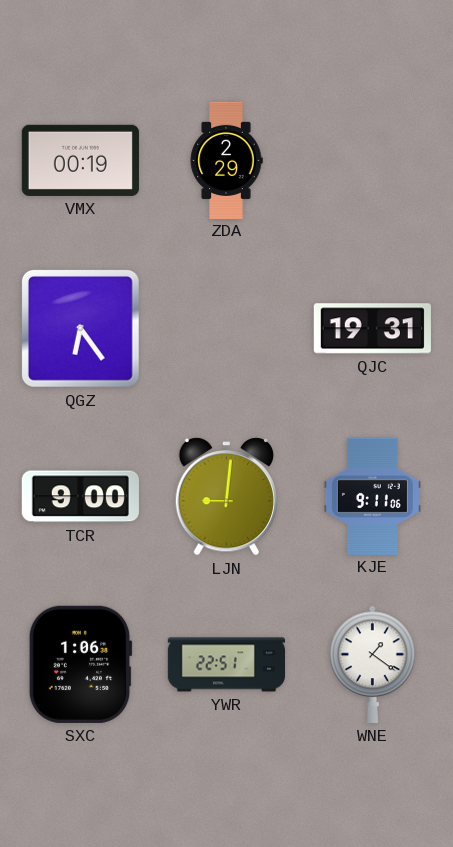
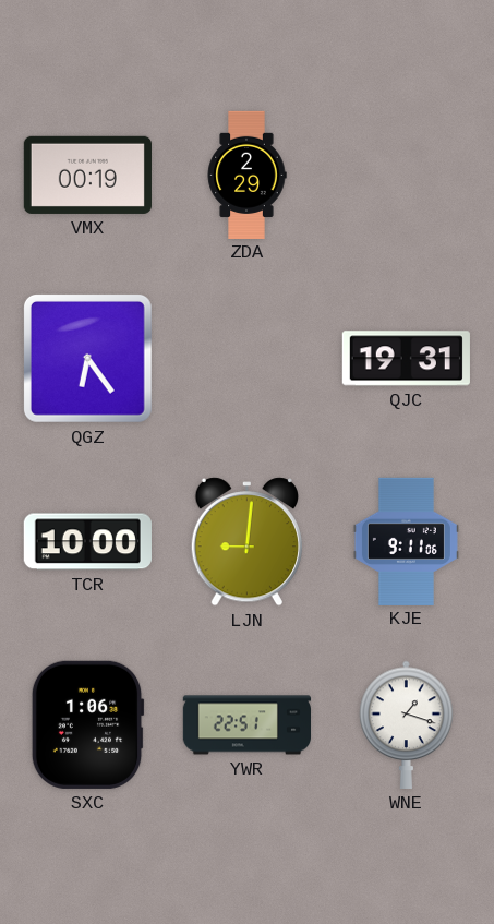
TCR: 9:00 -> 10:00 (87, 542)
WNE: 1:21 -> 1:18 (407, 724)
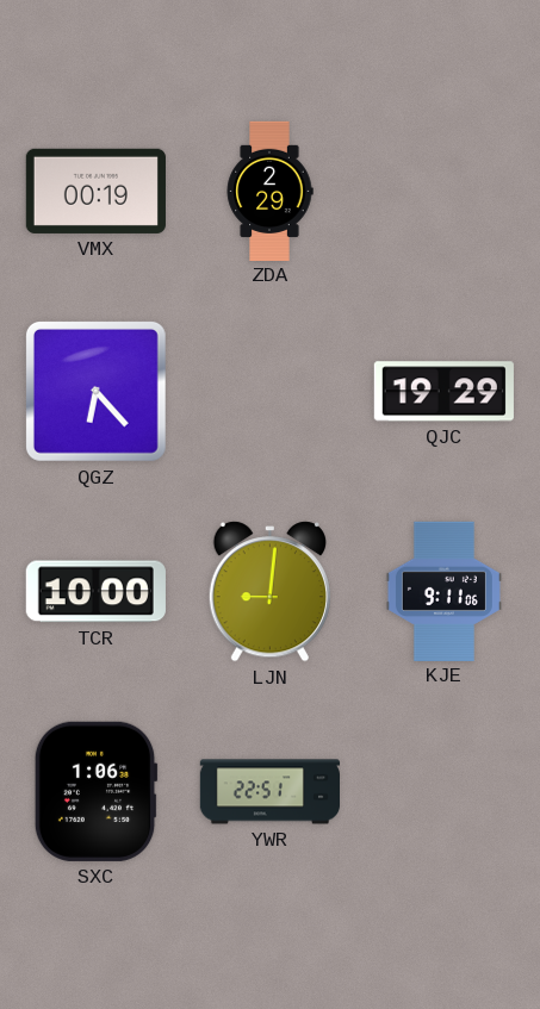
QGZ: 6:24 -> 6:23 (95, 391)
QJC: 19:31 -> 19:29 (443, 392)
WNE: 1:18 -> none (407, 724)
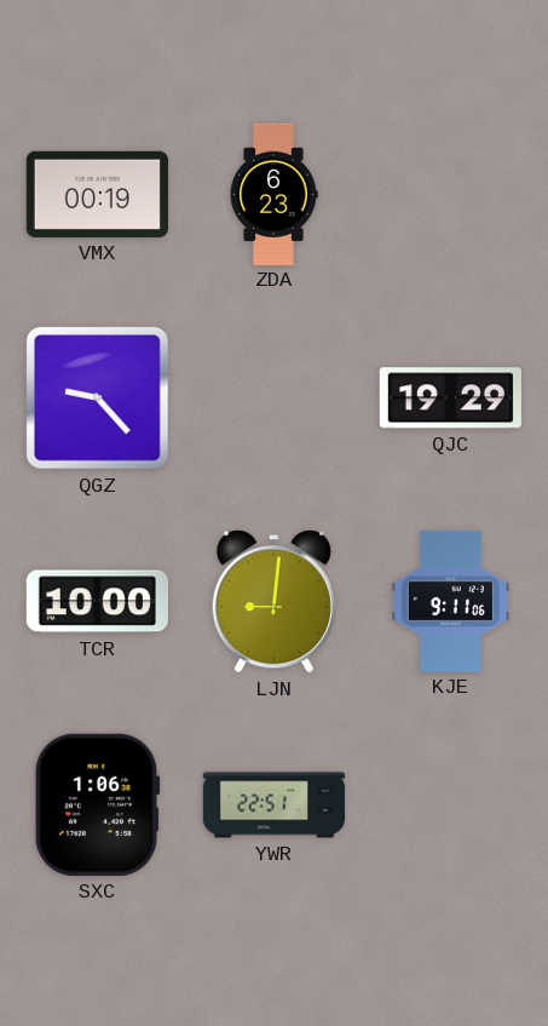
ZDA: 2:29 -> 6:23 (273, 194)
QGZ: 6:23 -> 9:23 (97, 397)
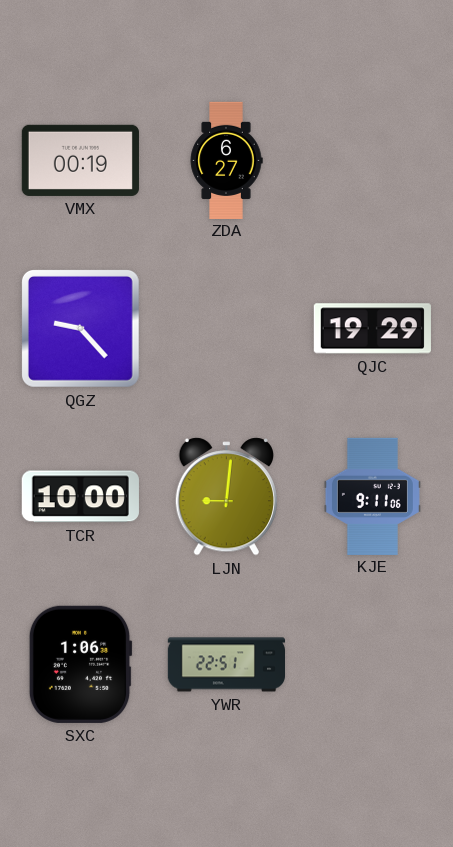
ZDA: 6:23 -> 6:27 (226, 160)
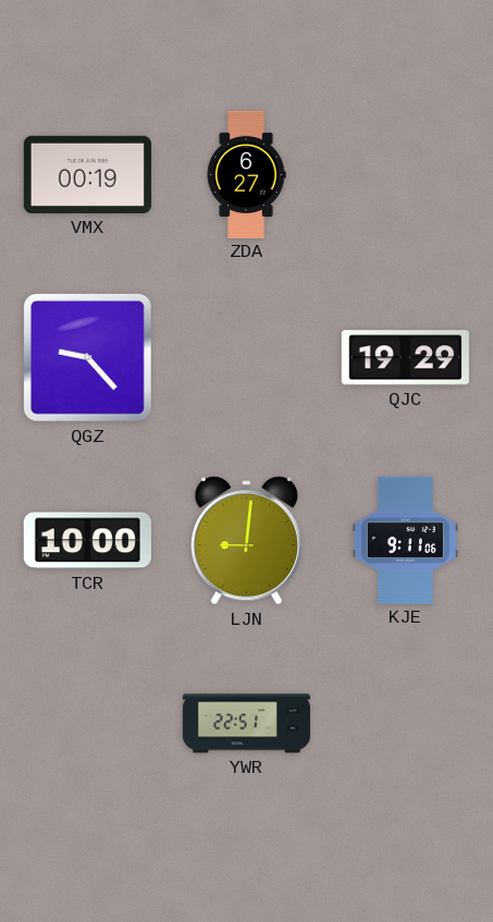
SXC: 1:06 -> none (80, 664)
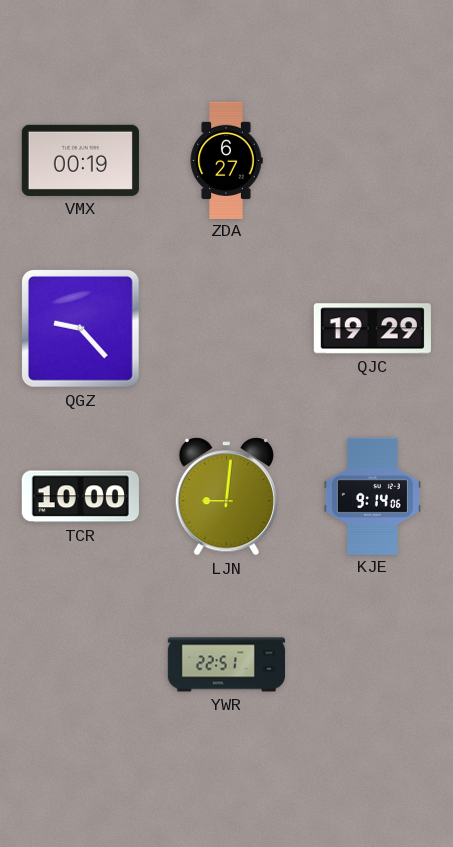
KJE: 9:11 -> 9:14 (372, 496)
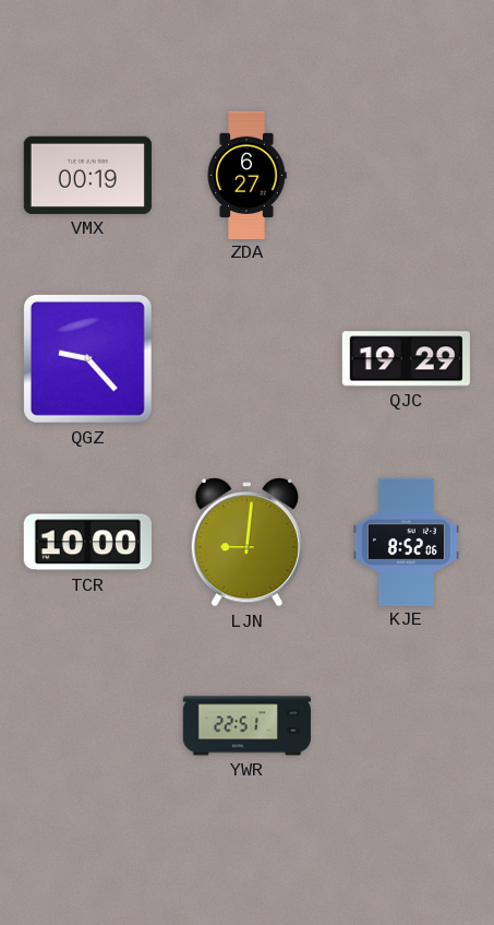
KJE: 9:14 -> 8:52 (406, 542)
